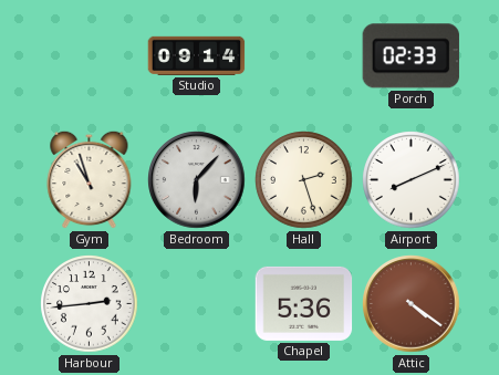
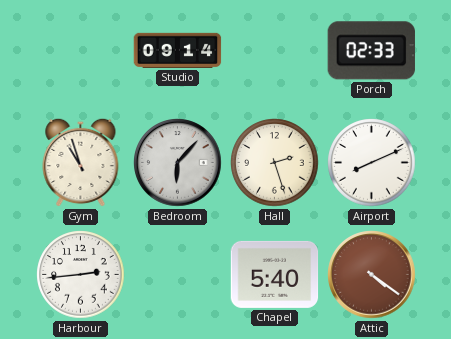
Chapel: 5:36 -> 5:40 (275, 274)
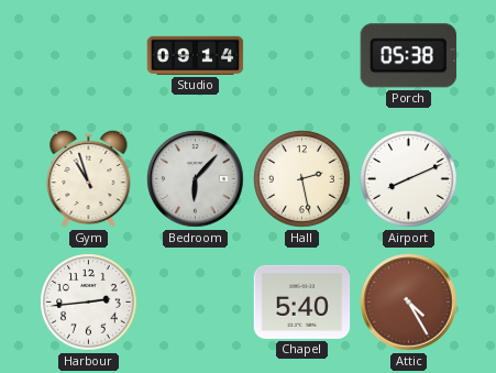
Porch: 02:33 -> 05:38 (408, 56)
Hall: 2:27 -> 2:28 (302, 179)
Attic: 4:21 -> 4:25 (409, 303)
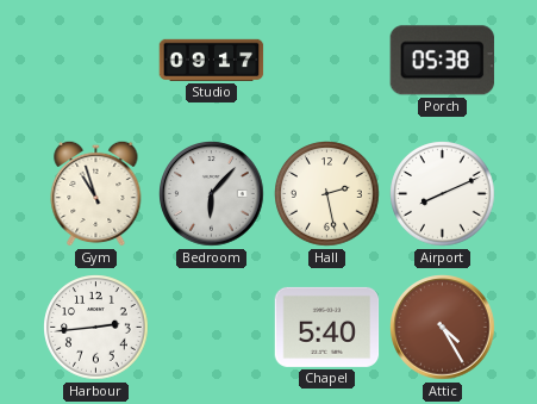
Studio: 09:14 -> 09:17 (212, 60)
